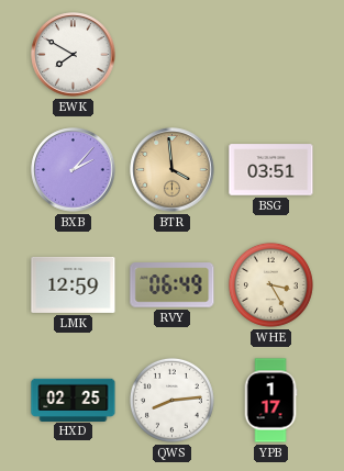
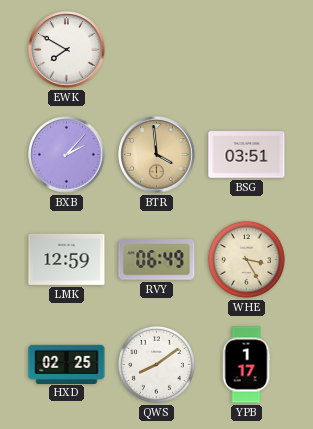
QWS: 8:14 -> 8:09 (156, 364)
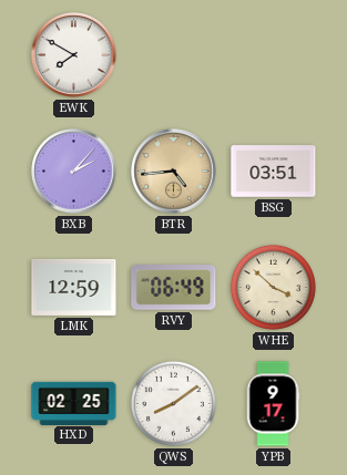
BTR: 3:59 -> 4:44 (174, 172)
WHE: 3:25 -> 3:52 (273, 287)
YPB: 1:17 -> 9:17 (273, 404)
